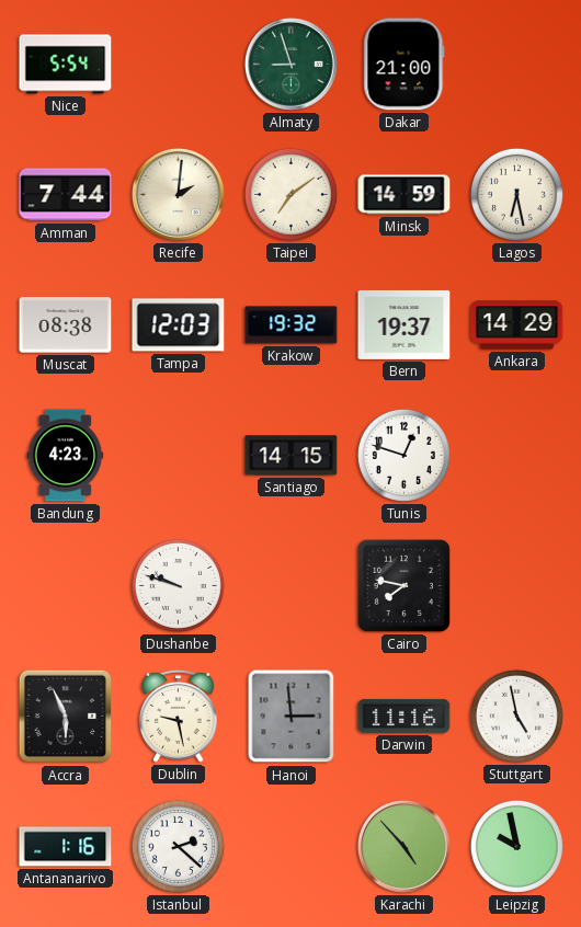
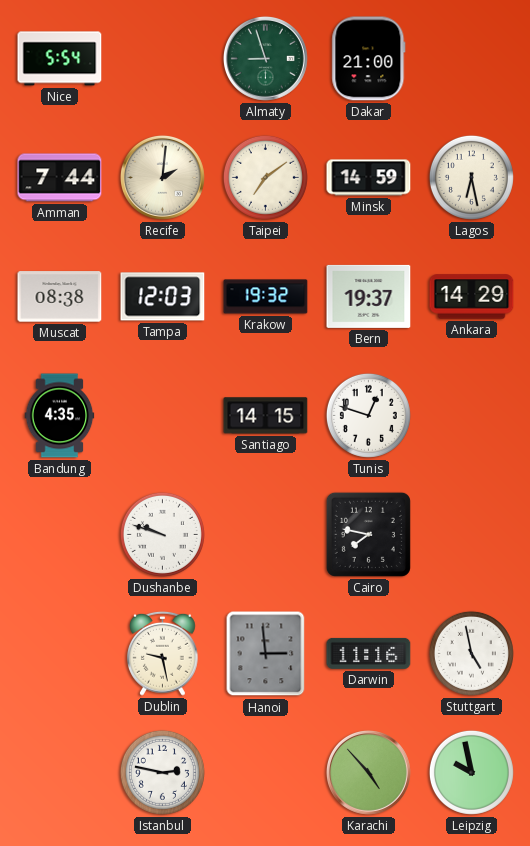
Bandung: 4:23 -> 4:35 (60, 416)
Accra: 5:56 -> none (66, 717)
Antananarivo: 1:16 -> none (66, 847)
Istanbul: 2:22 -> 2:47 (162, 772)
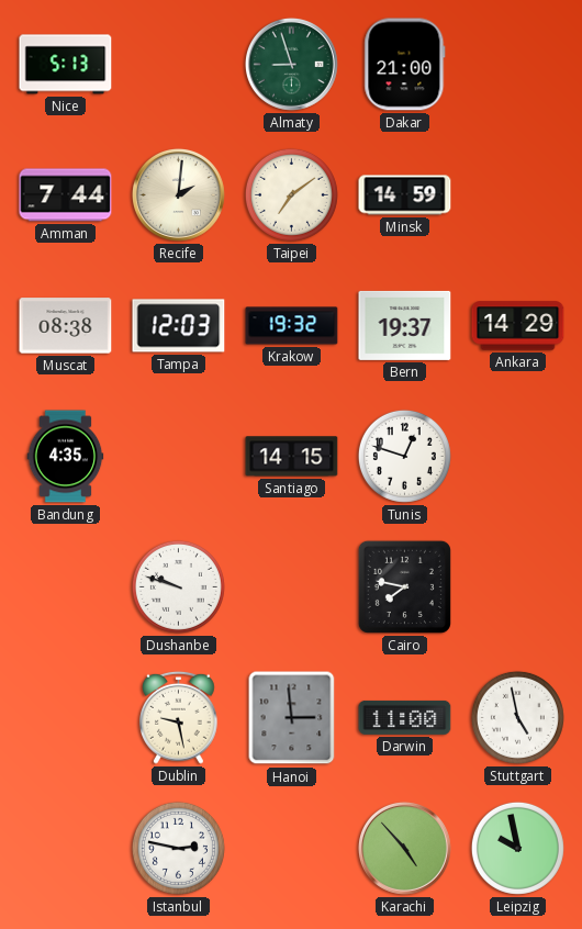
Nice: 5:54 -> 5:13 (66, 65)
Lagos: 6:28 -> none (471, 177)
Darwin: 11:16 -> 11:00 (405, 717)
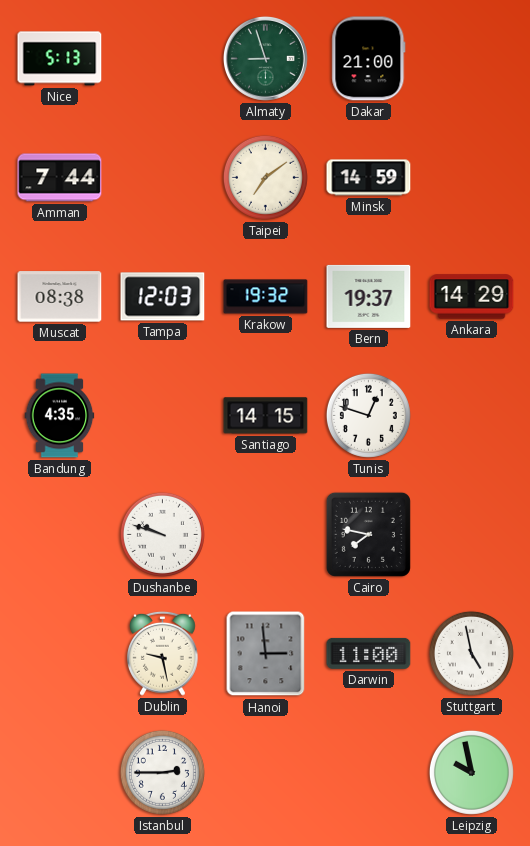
Recife: 2:01 -> none (178, 194)
Istanbul: 2:47 -> 2:45 (162, 772)
Karachi: 4:53 -> none (404, 848)
